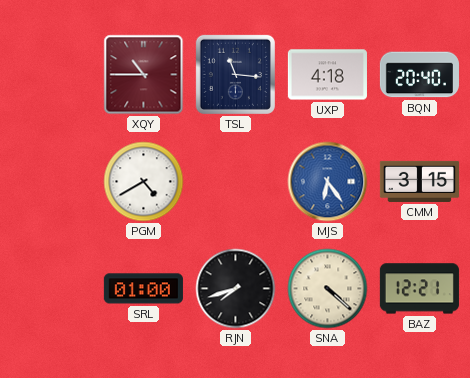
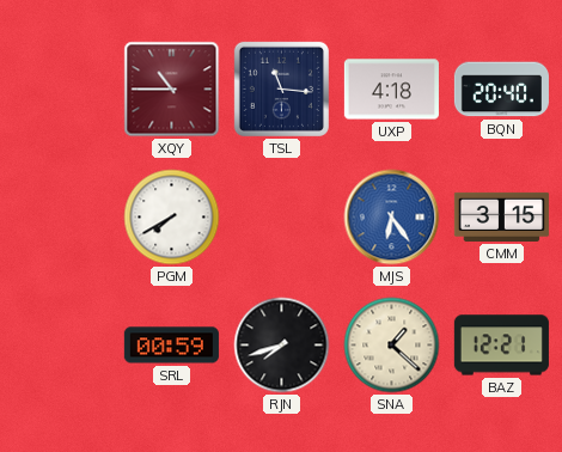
PGM: 4:40 -> 7:40 (172, 218)
SRL: 01:00 -> 00:59 (171, 346)
SNA: 4:22 -> 1:22 (392, 346)
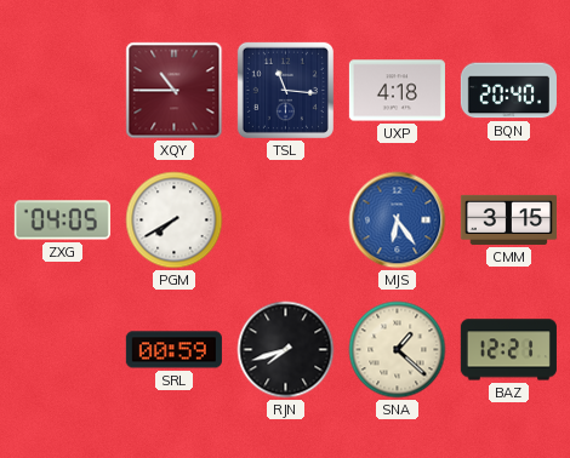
ZXG: none -> 04:05 (62, 221)
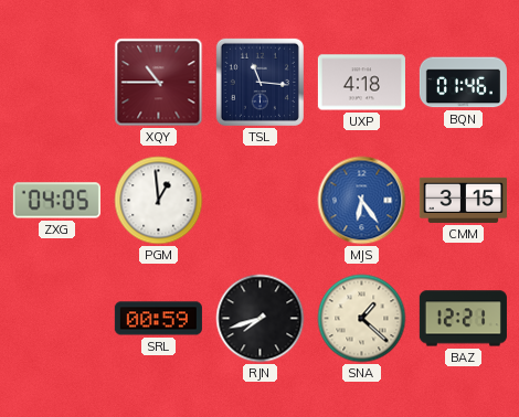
BQN: 20:40 -> 01:46 (463, 83)
PGM: 7:40 -> 12:59 (159, 201)
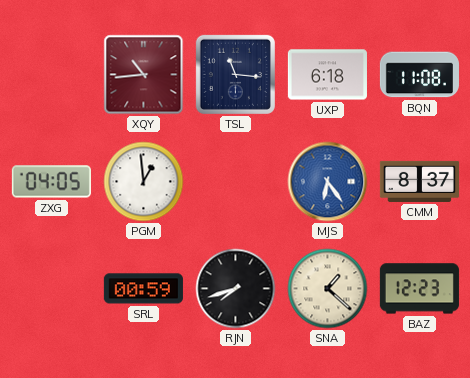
XQY: 10:45 -> 10:44 (144, 75)
UXP: 4:18 -> 6:18 (327, 75)
BQN: 01:46 -> 11:08 (419, 75)
CMM: 3:15 -> 8:37 (419, 181)
BAZ: 12:21 -> 12:23 (419, 289)
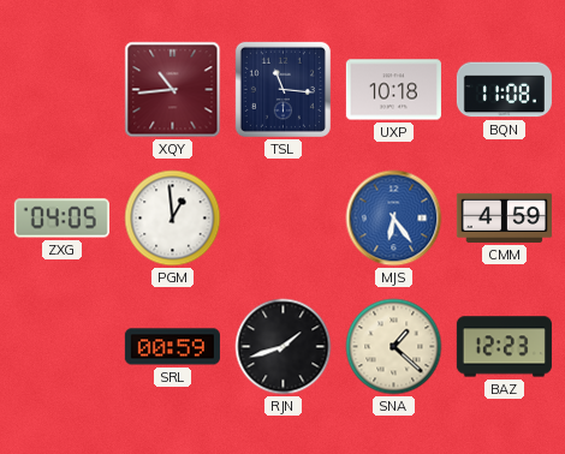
UXP: 6:18 -> 10:18 (393, 90)
CMM: 8:37 -> 4:59 (504, 217)
RJN: 7:42 -> 1:42 (284, 347)
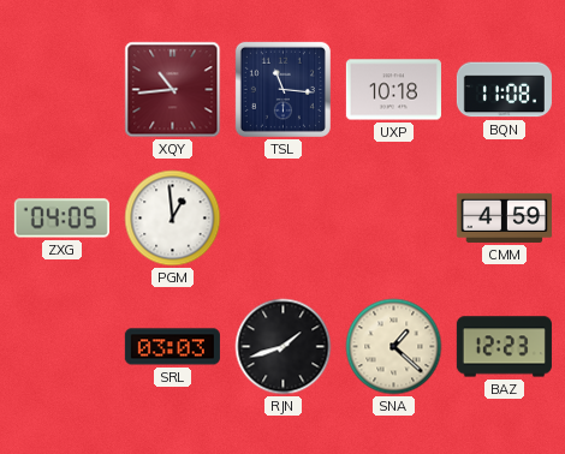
MJS: 6:24 -> none (394, 219)
SRL: 00:59 -> 03:03 (172, 347)
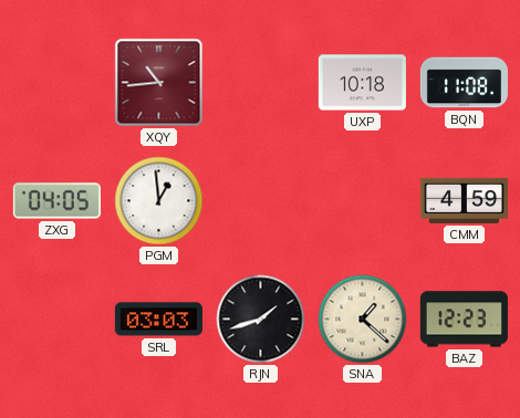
TSL: 11:16 -> none (282, 89)
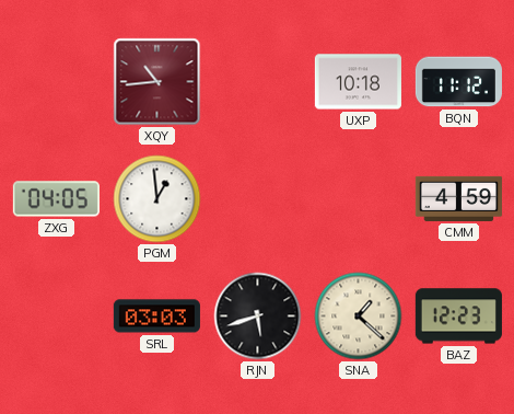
BQN: 11:08 -> 11:12 (458, 82)
RJN: 1:42 -> 5:42 (258, 317)
